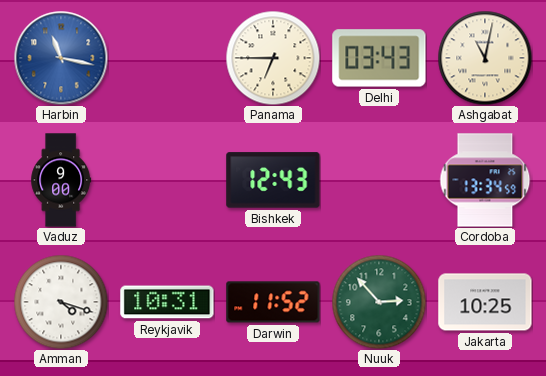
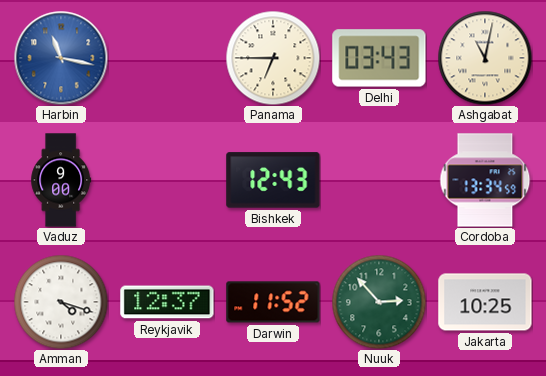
Reykjavik: 10:31 -> 12:37 (167, 302)
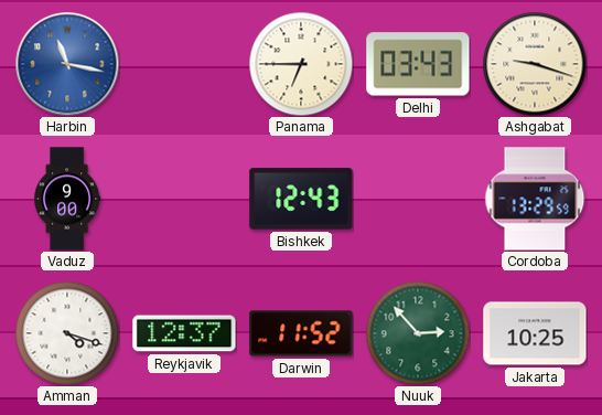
Ashgabat: 11:02 -> 9:18 (535, 64)
Cordoba: 13:34 -> 13:29 (535, 199)
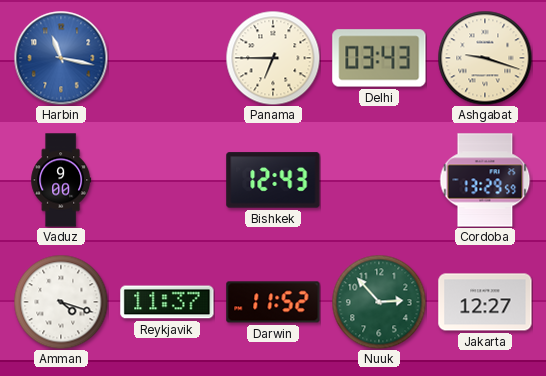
Reykjavik: 12:37 -> 11:37 (167, 302)
Jakarta: 10:25 -> 12:27 (485, 302)
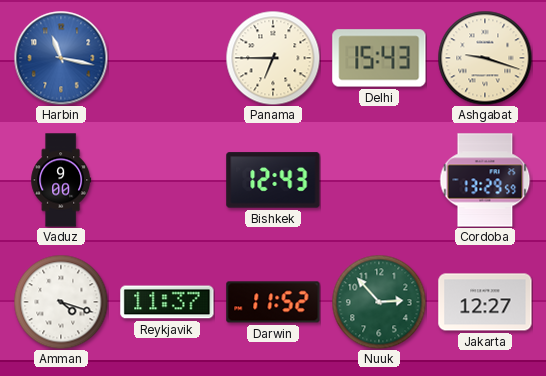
Delhi: 03:43 -> 15:43 (379, 58)
